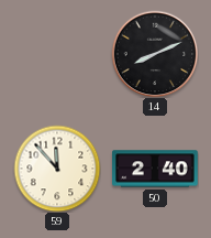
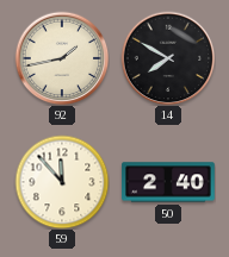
92: none -> 1:43 (62, 58)
14: 8:11 -> 7:50 (168, 58)
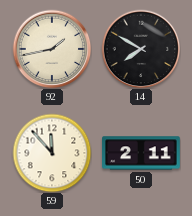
50: 2:40 -> 2:11 (141, 153)
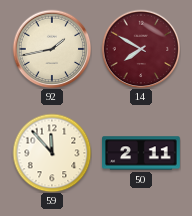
14 dial: black -> burgundy (141, 49)
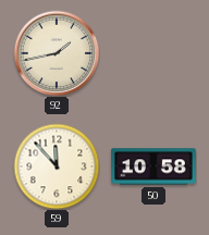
14: 7:50 -> none (141, 49)
50: 2:11 -> 10:58 (153, 166)
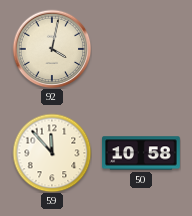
92: 1:43 -> 4:02 (52, 49)
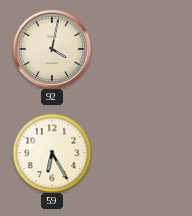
59: 11:53 -> 6:25 (52, 153)
50: 10:58 -> none (141, 153)
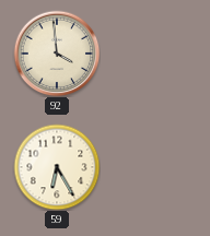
92: 4:02 -> 3:59 (57, 54)
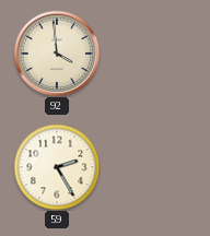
59: 6:25 -> 2:25 (57, 167)
